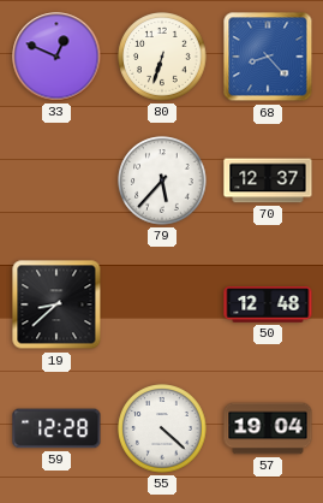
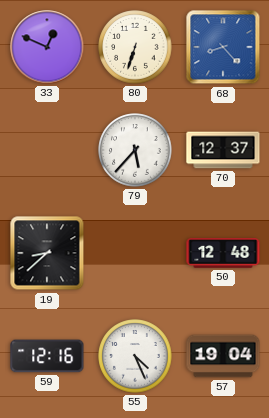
59: 12:28 -> 12:16 (47, 356)
55: 4:22 -> 4:26 (135, 356)
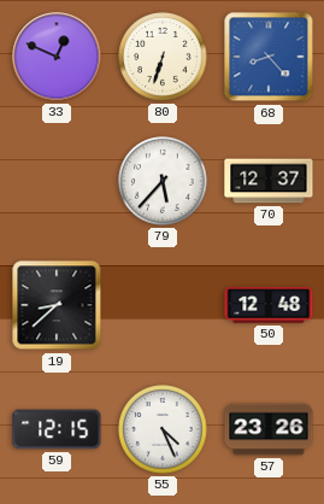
59: 12:16 -> 12:15 (57, 429)
57: 19:04 -> 23:26 (269, 429)
